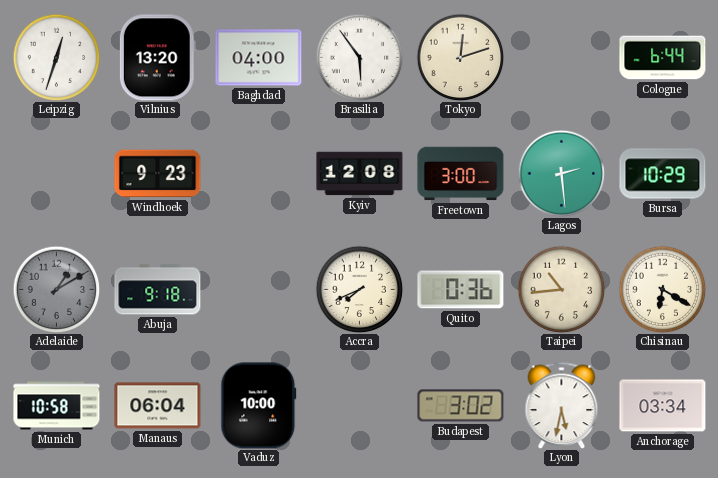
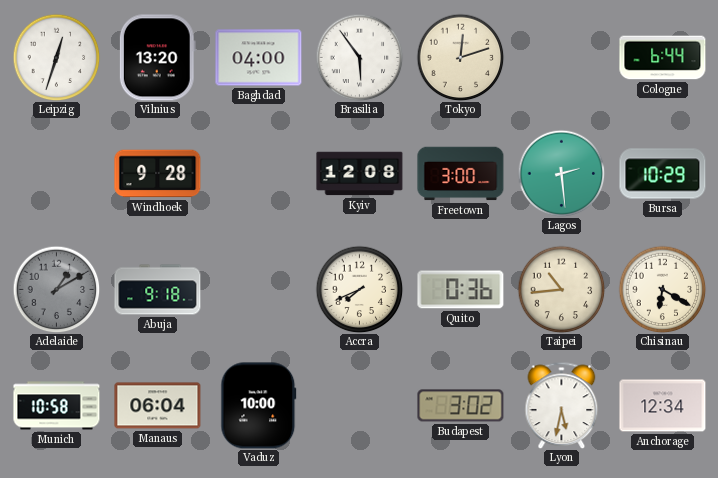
Windhoek: 9:23 -> 9:28 (158, 174)
Anchorage: 03:34 -> 12:34 (663, 406)
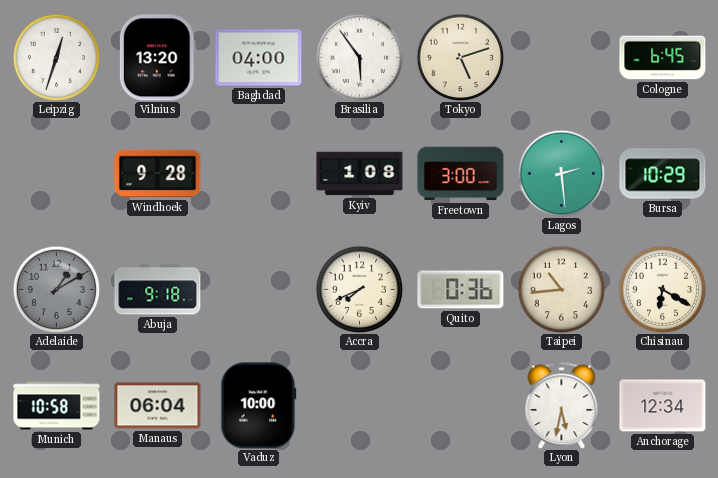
Tokyo: 12:12 -> 5:12 (460, 57)
Cologne: 6:44 -> 6:45 (663, 58)
Kyiv: 12:08 -> 1:08 (360, 174)
Budapest: 3:02 -> none (461, 406)
